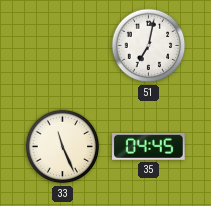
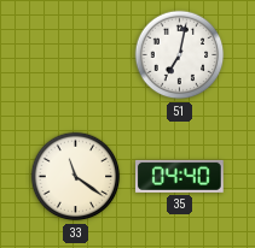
33: 11:26 -> 11:21 (76, 177)
35: 04:45 -> 04:40 (180, 176)
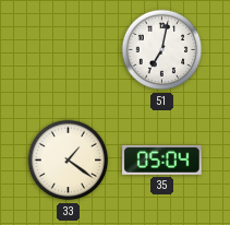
33: 11:21 -> 1:21 (69, 161)
35: 04:40 -> 05:04 (162, 159)
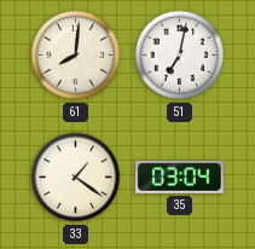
61: none -> 8:01 (76, 56)
35: 05:04 -> 03:04 (180, 176)
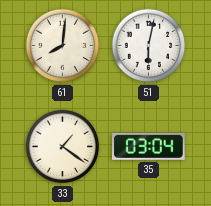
51: 7:02 -> 6:02 (149, 46)
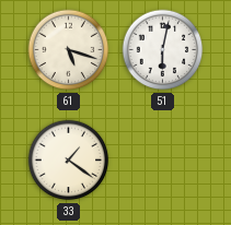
61: 8:01 -> 5:18 (69, 50)
35: 03:04 -> none (149, 146)
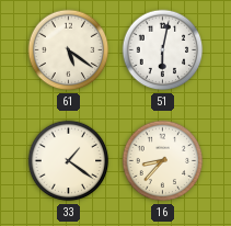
61: 5:18 -> 5:21 (69, 50)
16: none -> 8:37 (163, 161)
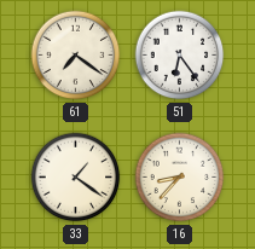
61: 5:21 -> 7:21 (76, 56)
51: 6:02 -> 6:24 (180, 56)
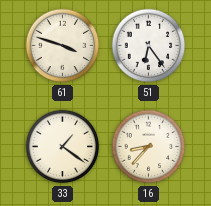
61: 7:21 -> 3:48 (63, 46)
